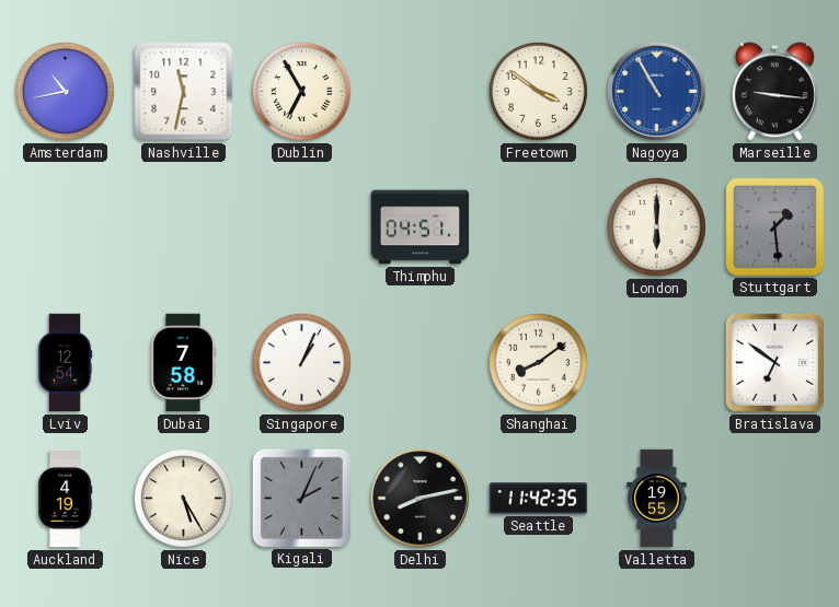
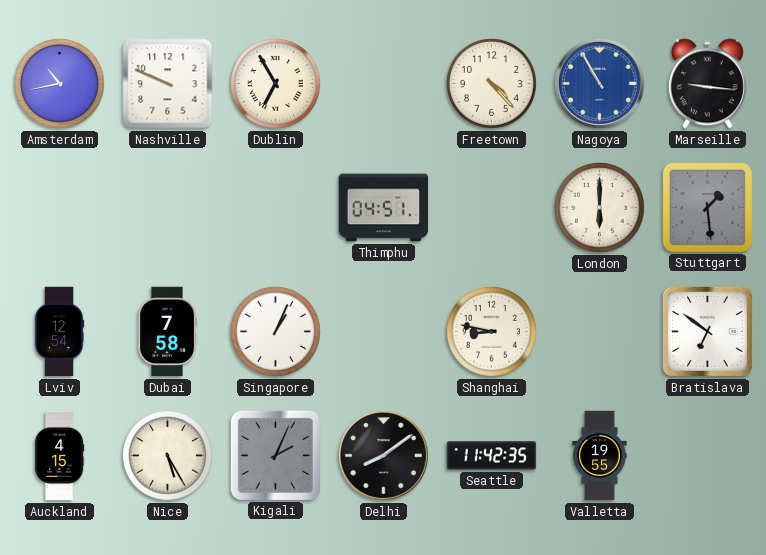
Nashville: 11:32 -> 9:49 (168, 84)
Freetown: 3:51 -> 4:23 (491, 83)
Shanghai: 8:09 -> 8:47 (491, 331)
Auckland: 4:19 -> 4:15 (60, 456)
Delhi: 8:13 -> 8:09 (383, 455)
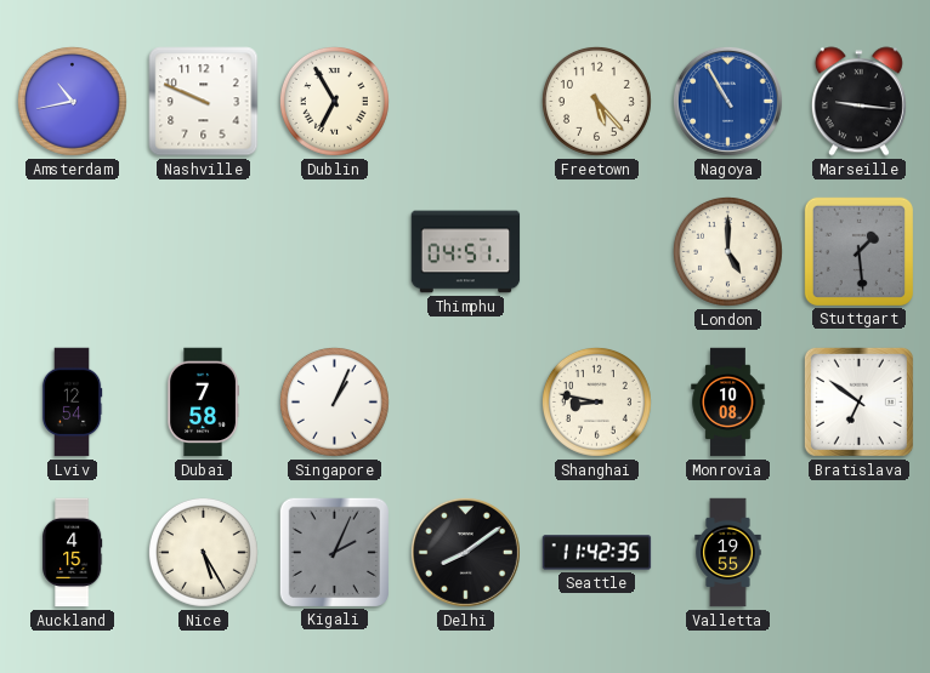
Freetown: 4:23 -> 5:23 (596, 101)
London: 6:00 -> 5:00 (727, 251)
Monrovia: none -> 10:08 (728, 403)
